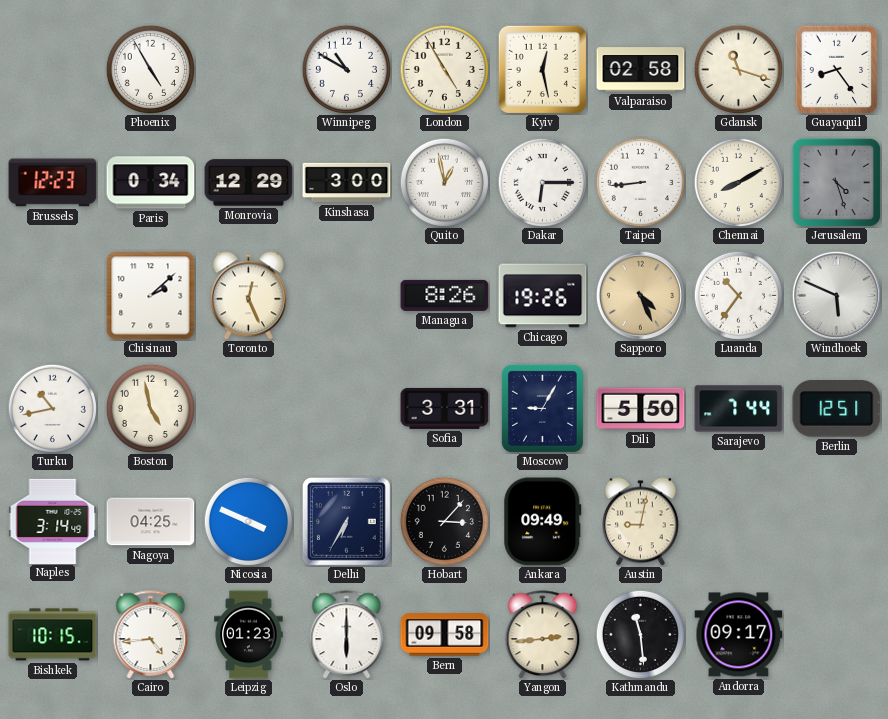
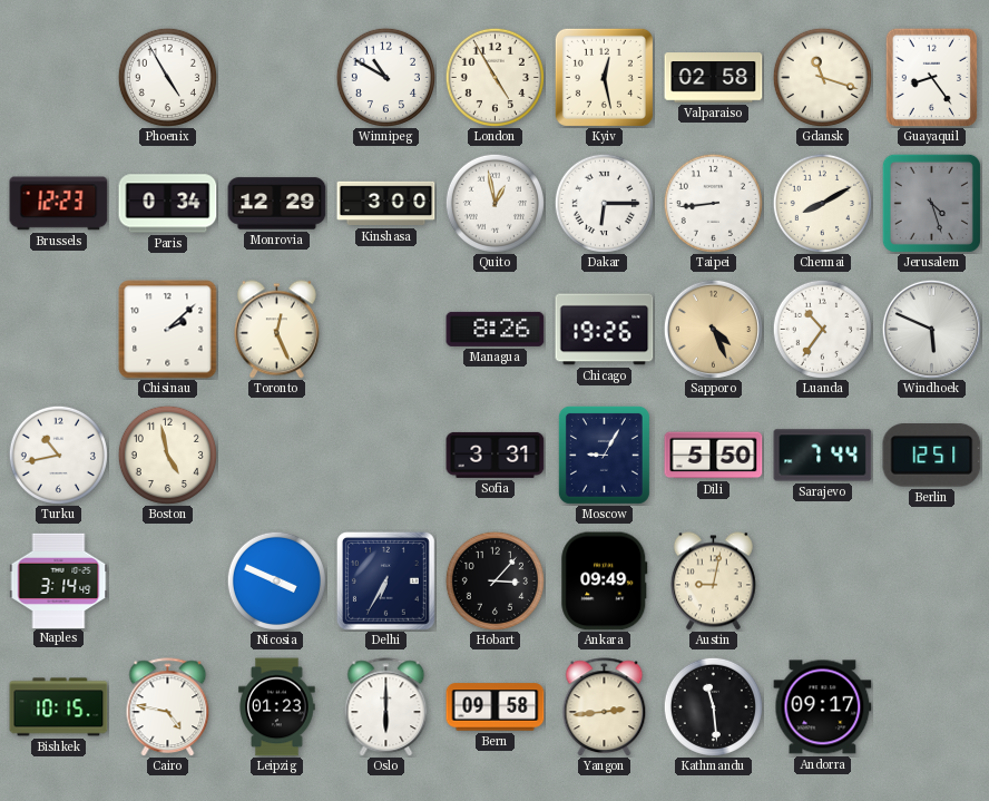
Nagoya: 04:25 -> none (151, 522)
Cairo: 4:44 -> 4:47 (168, 707)
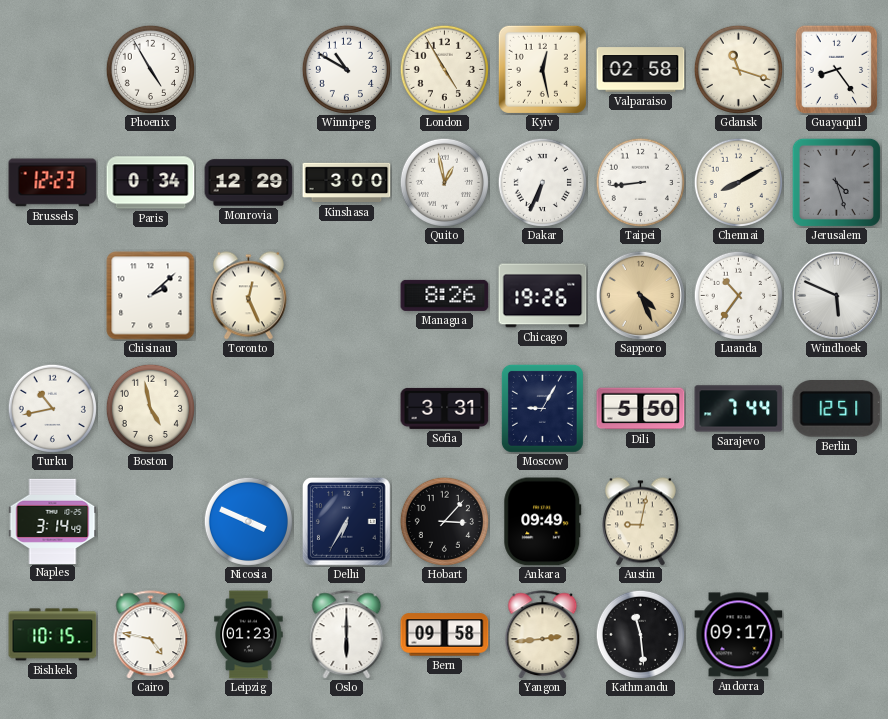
Dakar: 6:15 -> 6:34 (542, 182)
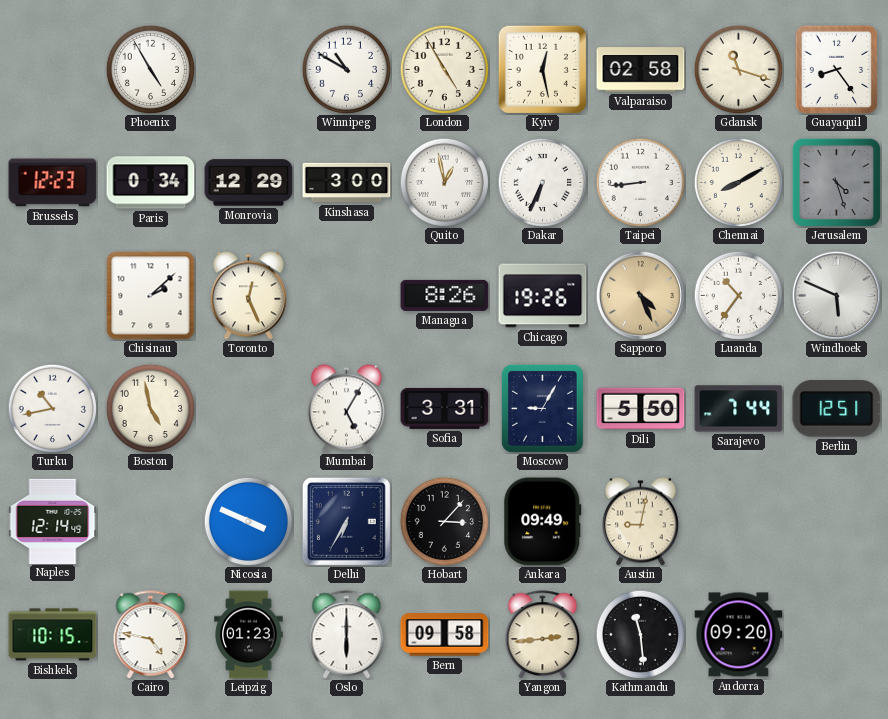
Mumbai: none -> 5:05 (346, 409)
Naples: 3:14 -> 12:14 (53, 521)
Andorra: 09:17 -> 09:20 (739, 635)
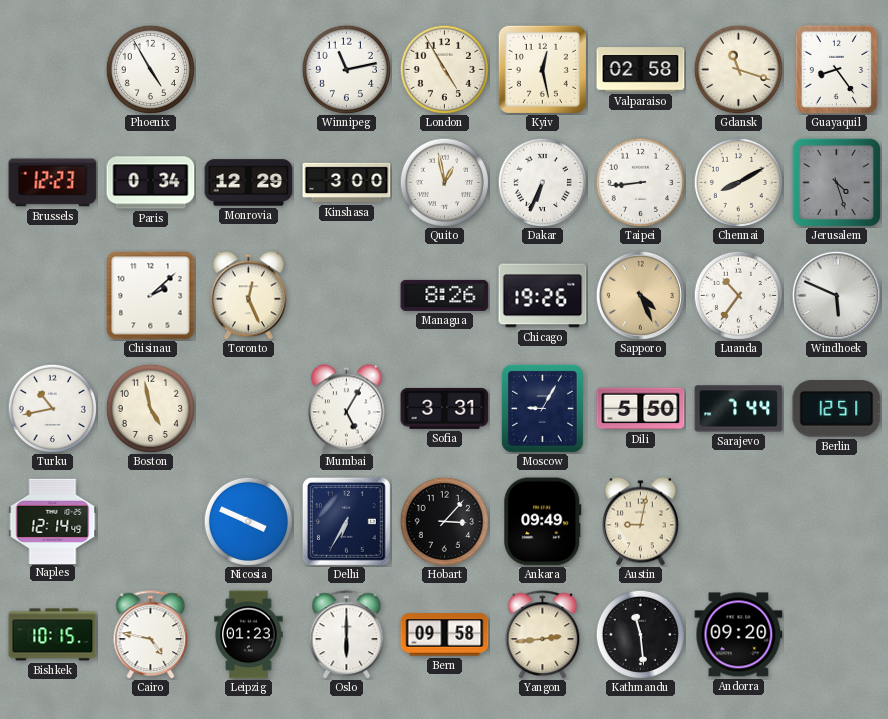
Winnipeg: 10:50 -> 11:13 (346, 69)
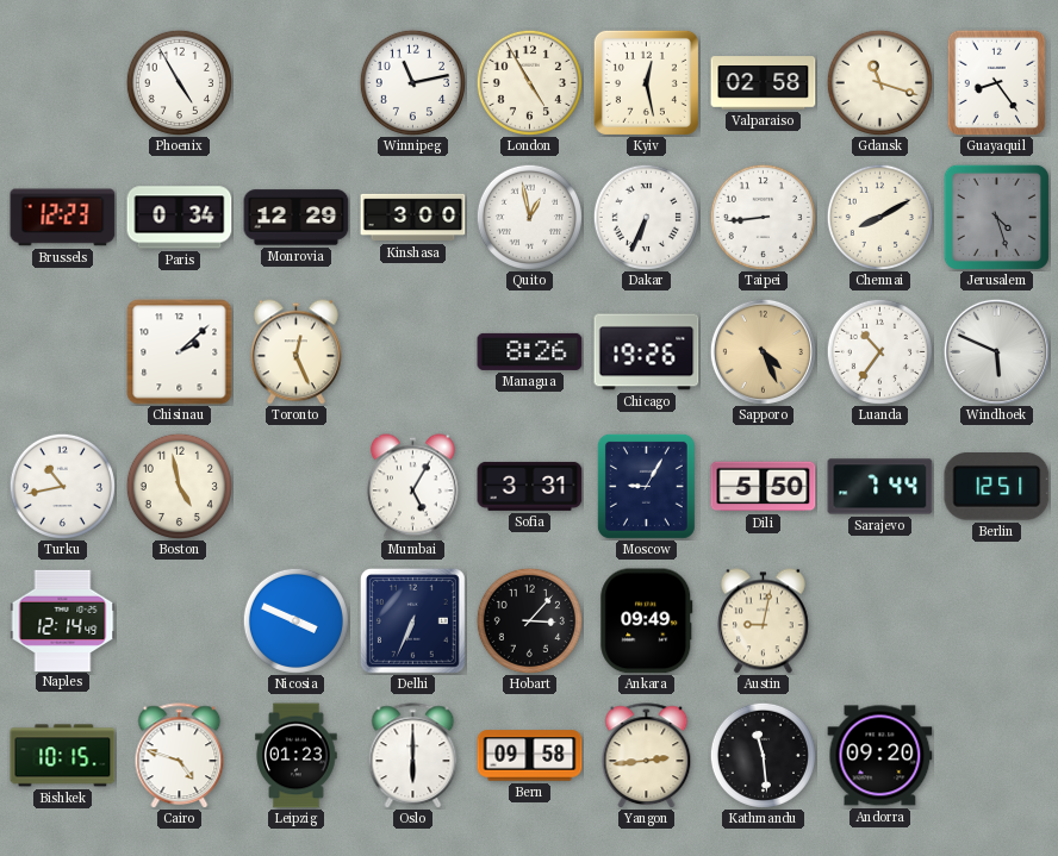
Delhi: 6:35 -> 6:34 (413, 621)
Cairo: 4:47 -> 4:48 (180, 756)
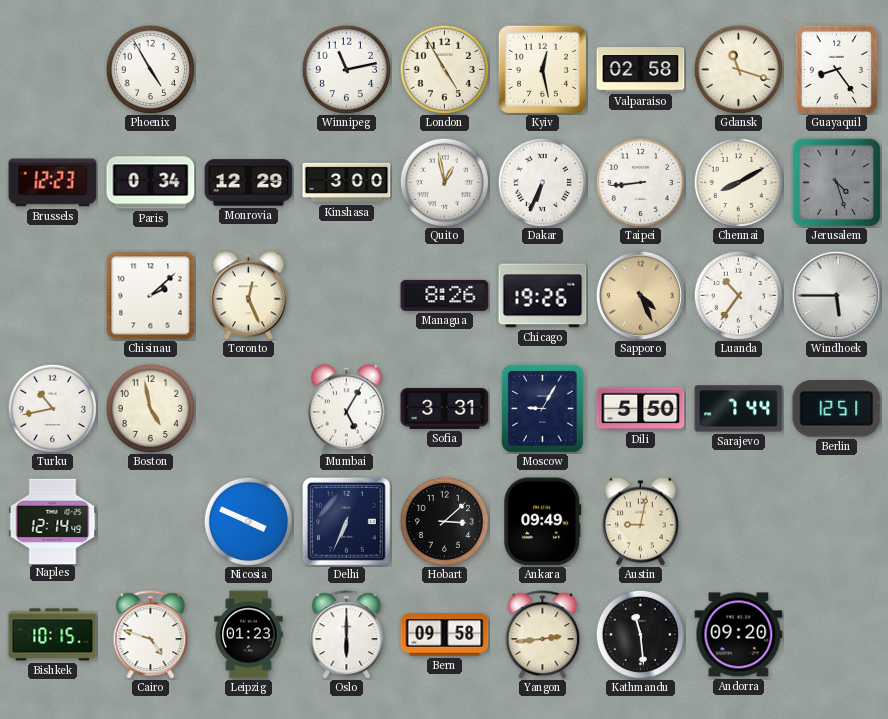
Windhoek: 5:49 -> 5:45 (836, 295)
Hobart: 3:07 -> 3:08 (444, 521)
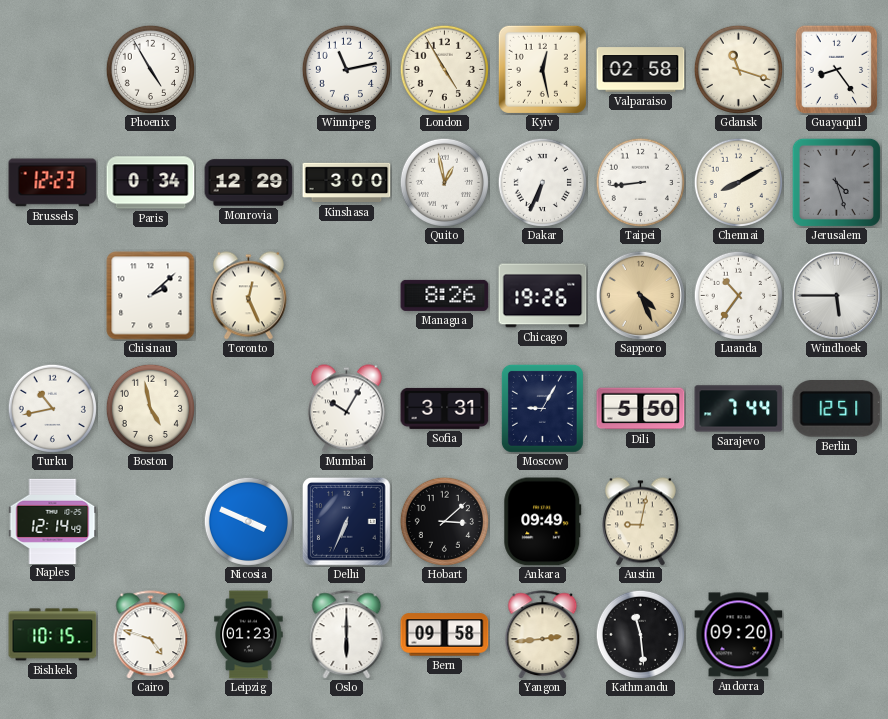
Mumbai: 5:05 -> 10:05 (346, 409)
